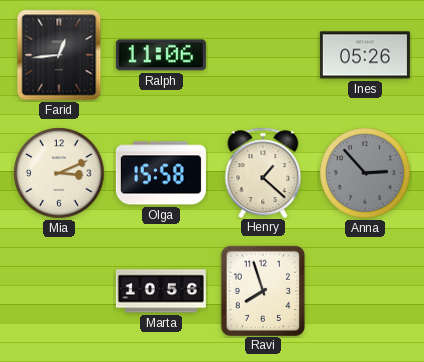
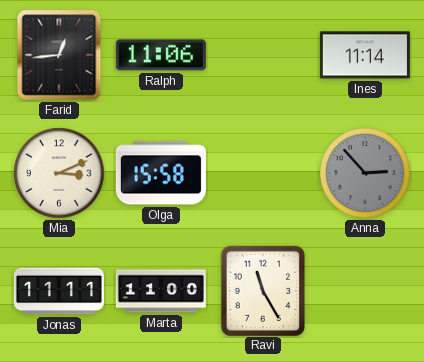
Ines: 05:26 -> 11:14 (365, 55)
Henry: 1:22 -> none (263, 172)
Jonas: none -> 11:11 (59, 291)
Marta: 10:56 -> 11:00 (161, 291)
Ravi: 7:57 -> 11:25 (262, 290)
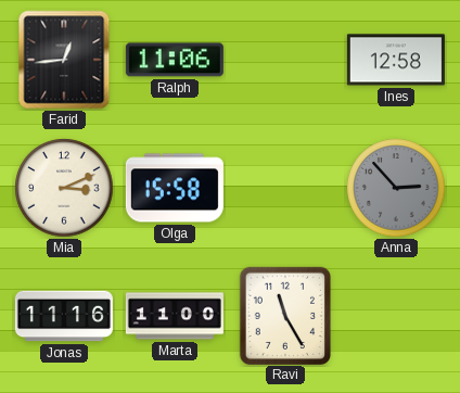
Ines: 11:14 -> 12:58 (396, 60)
Jonas: 11:11 -> 11:16 (64, 316)
